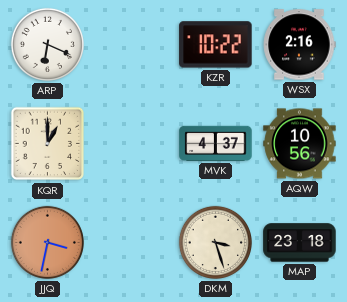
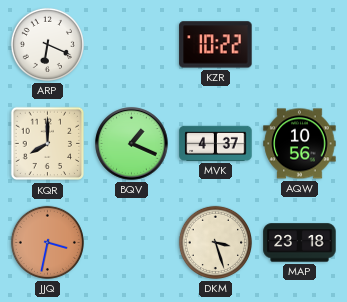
WSX: 2:16 -> none (299, 45)
KQR: 1:00 -> 8:00 (48, 144)
BQV: none -> 1:19 (132, 144)
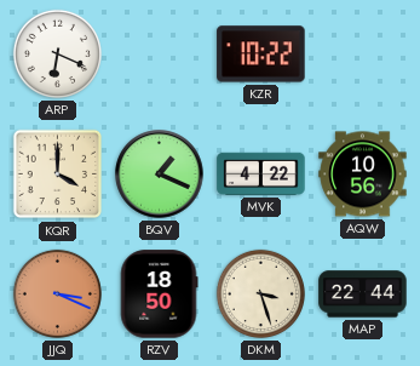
KQR: 8:00 -> 4:00 (58, 175)
MVK: 4:37 -> 4:22 (261, 173)
JJQ: 3:32 -> 3:19 (57, 293)
RZV: none -> 18:50 (159, 294)
MAP: 23:18 -> 22:44 (363, 294)
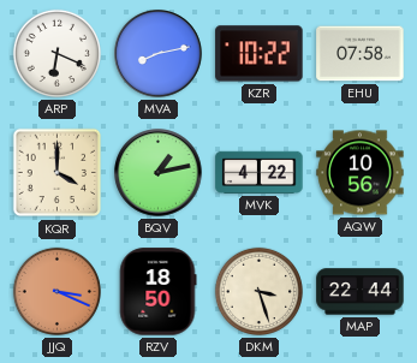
MVA: none -> 8:13 (159, 54)
EHU: none -> 07:58 (361, 54)
BQV: 1:19 -> 1:13 (159, 173)
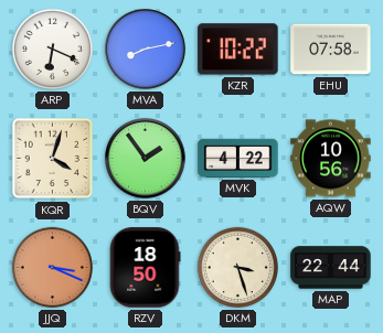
KQR: 4:00 -> 4:03 (53, 159)
BQV: 1:13 -> 1:54 (146, 159)
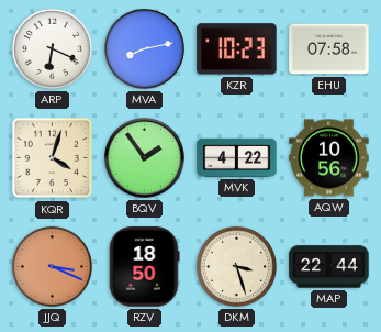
KZR: 10:22 -> 10:23 (237, 49)
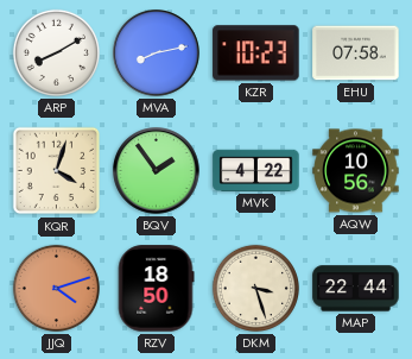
ARP: 6:19 -> 8:10 (56, 52)
JJQ: 3:19 -> 4:12 (56, 288)
